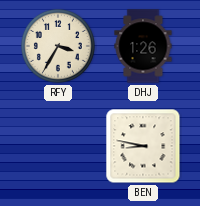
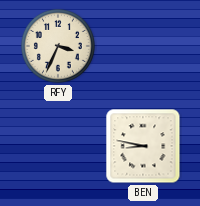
RFY: 3:35 -> 3:34 (58, 46)
DHJ: 1:26 -> none (143, 46)
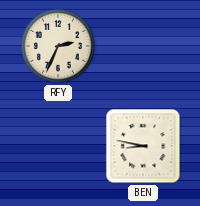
RFY: 3:34 -> 2:34 (58, 46)
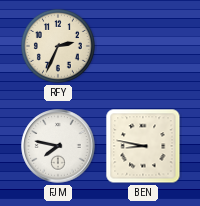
FJM: none -> 7:47 (58, 146)
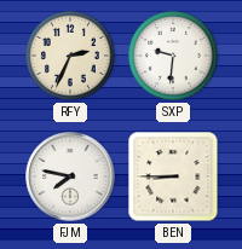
SXP: none -> 9:31 (173, 56)
BEN: 8:47 -> 8:45 (173, 176)
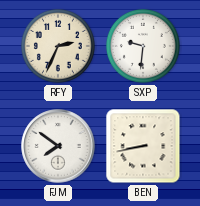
FJM: 7:47 -> 7:51 (58, 146)
BEN: 8:45 -> 8:43 (143, 146)
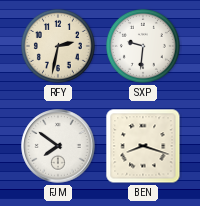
RFY: 2:34 -> 2:32 (58, 46)
BEN: 8:43 -> 8:18 (143, 146)
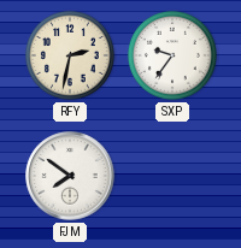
SXP: 9:31 -> 9:36 (172, 55)
BEN: 8:18 -> none (143, 146)
